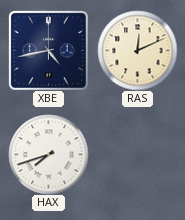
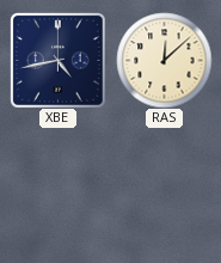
RAS: 12:11 -> 12:08 (164, 60)
HAX: 7:42 -> none (48, 154)
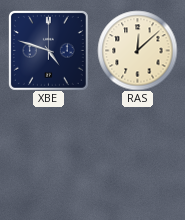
XBE: 4:43 -> 4:48 (48, 50)
